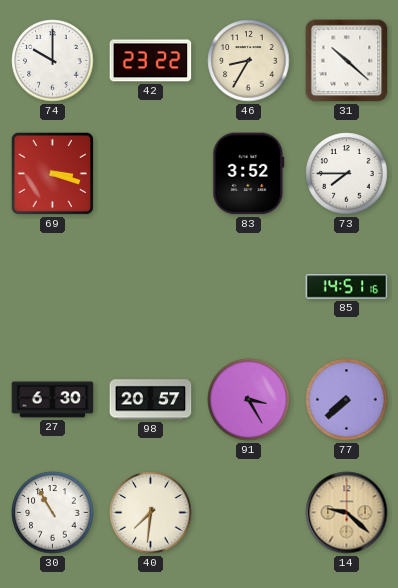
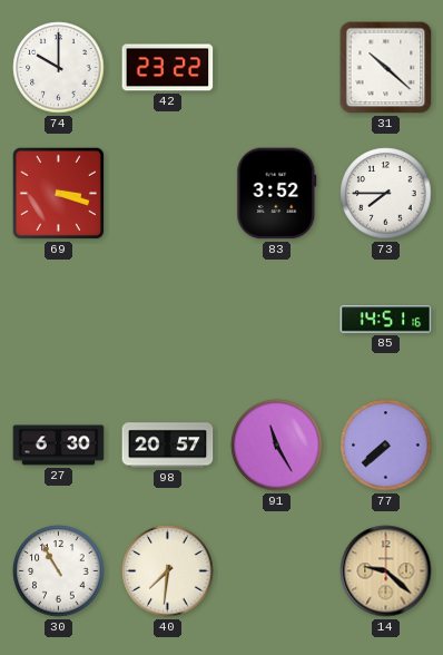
46: 8:35 -> none (249, 61)
91: 3:25 -> 11:25 (277, 446)
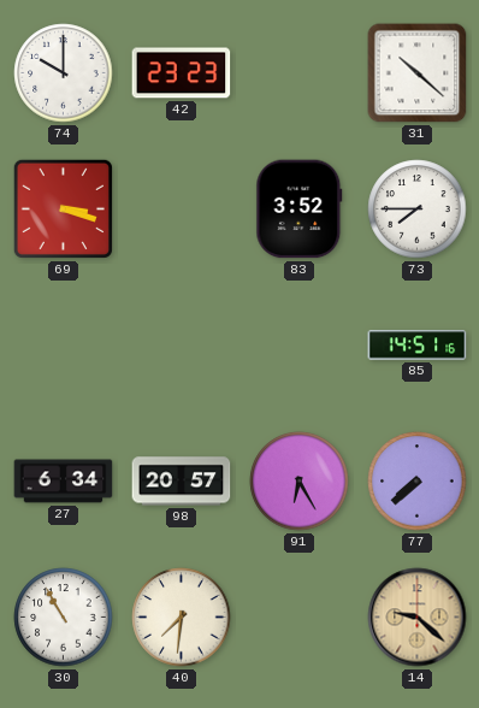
42: 23:22 -> 23:23 (182, 73)
27: 6:30 -> 6:34 (64, 482)
91: 11:25 -> 6:25 (300, 482)
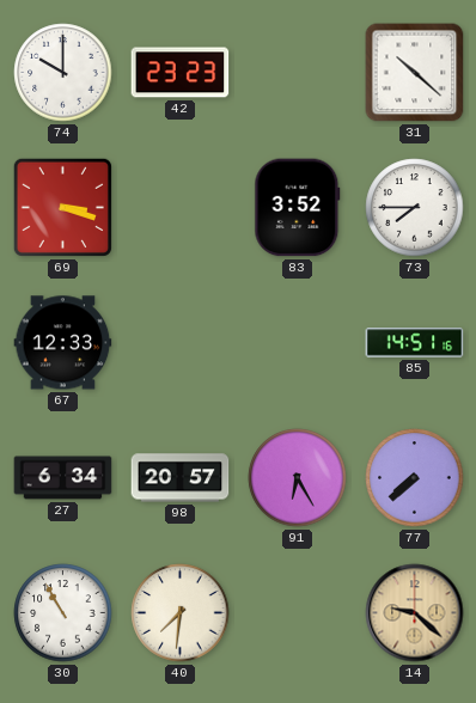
67: none -> 12:33 (63, 343)
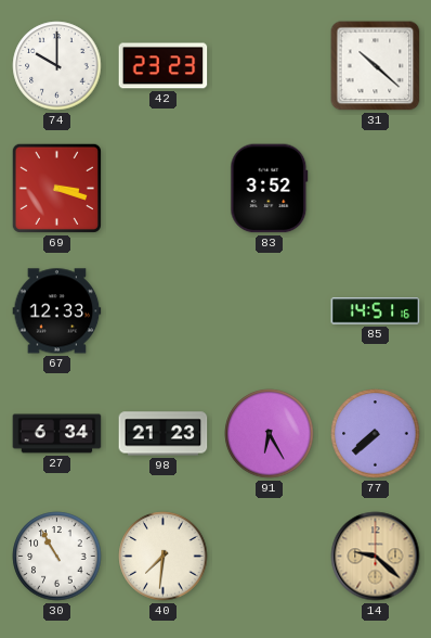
73: 7:45 -> none (415, 208)
98: 20:57 -> 21:23 (164, 434)
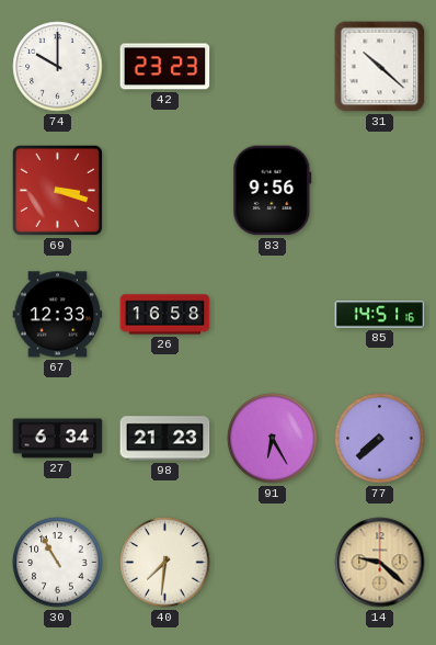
83: 3:52 -> 9:56 (273, 191)
26: none -> 16:58 (165, 315)
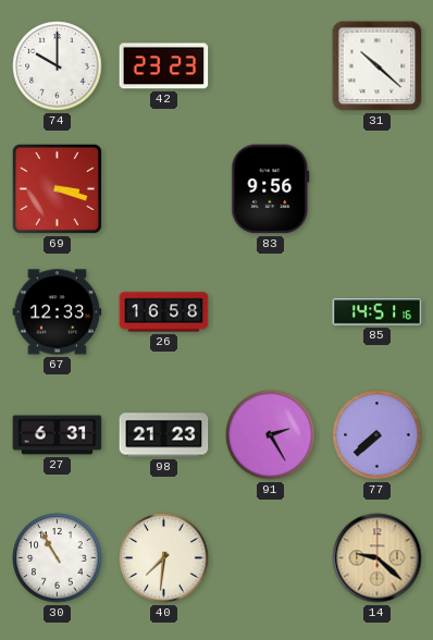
27: 6:34 -> 6:31 (58, 435)
91: 6:25 -> 2:25 (271, 435)
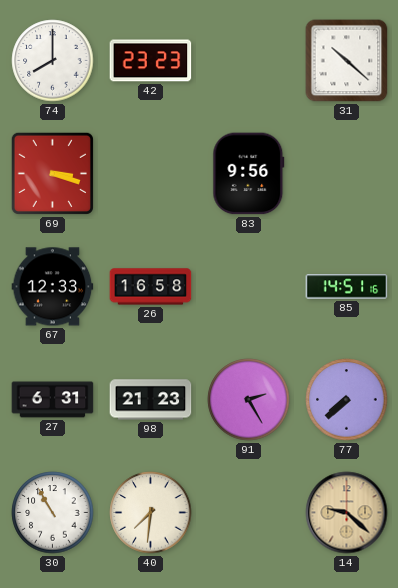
74: 10:00 -> 8:00 (53, 61)
